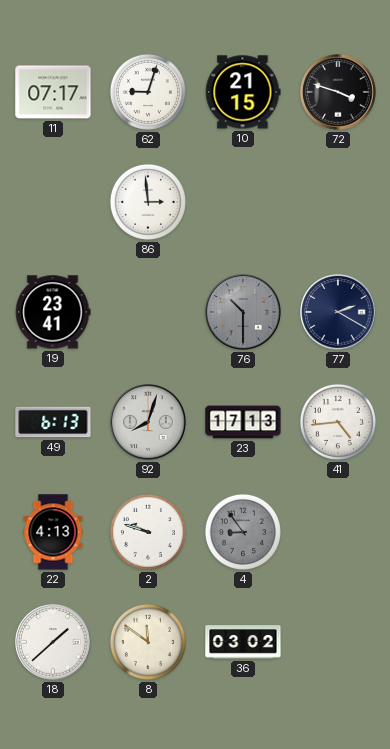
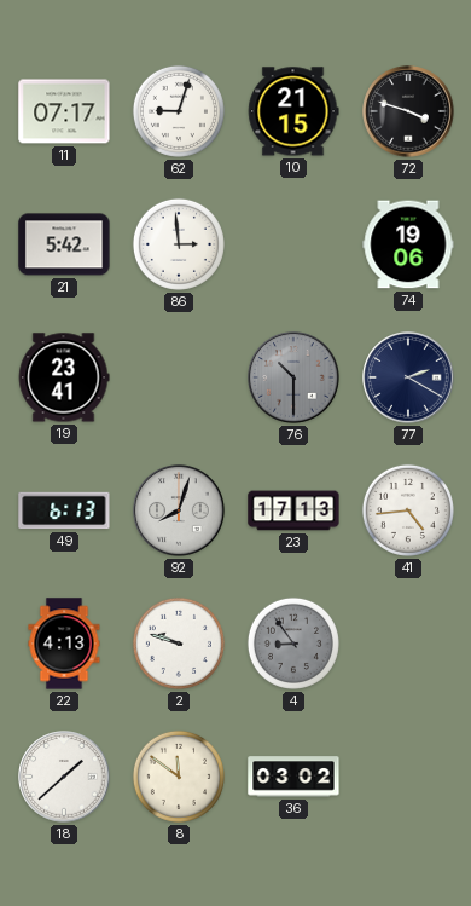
21: none -> 5:42 (64, 244)
74: none -> 19:06 (408, 244)
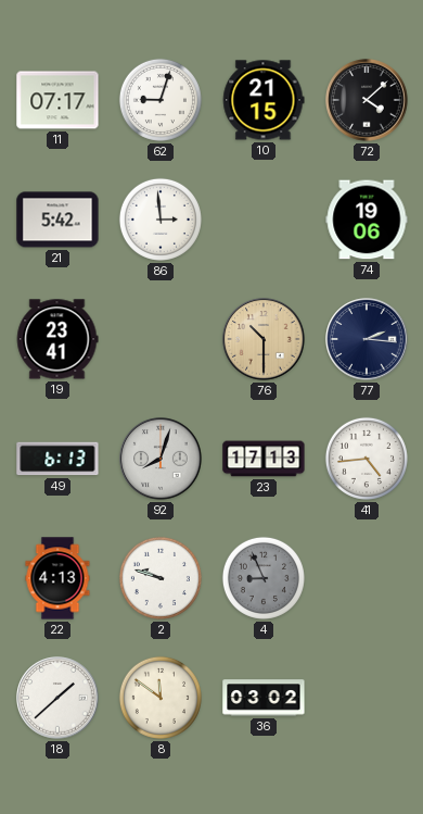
72: 3:48 -> 4:08 (367, 100)
76 dial: grey -> champagne (264, 339)
77: 2:20 -> 2:16 (367, 339)
4: 8:54 -> 8:56 (264, 578)
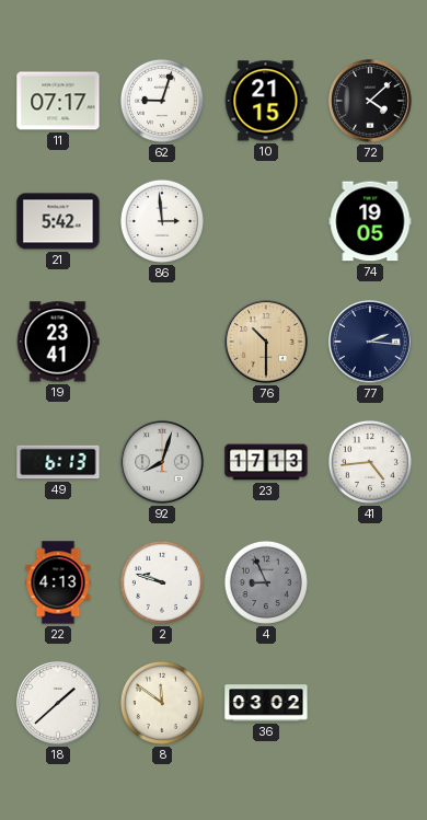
74: 19:06 -> 19:05 (370, 221)
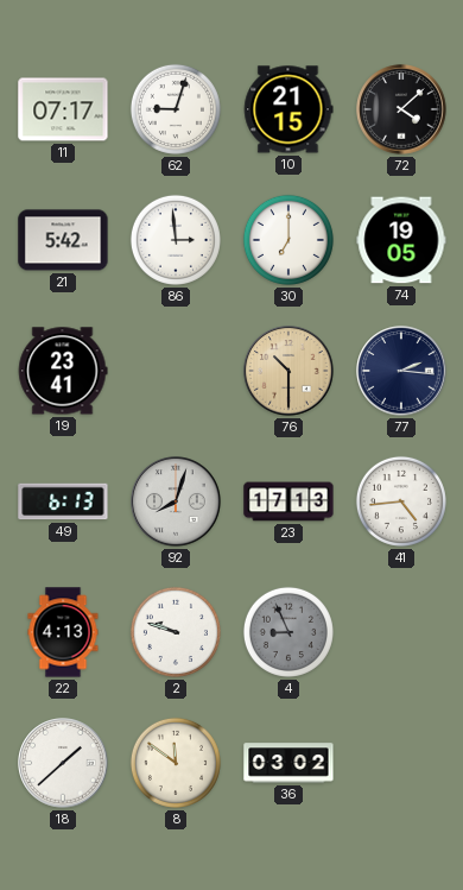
30: none -> 7:00 (288, 240)
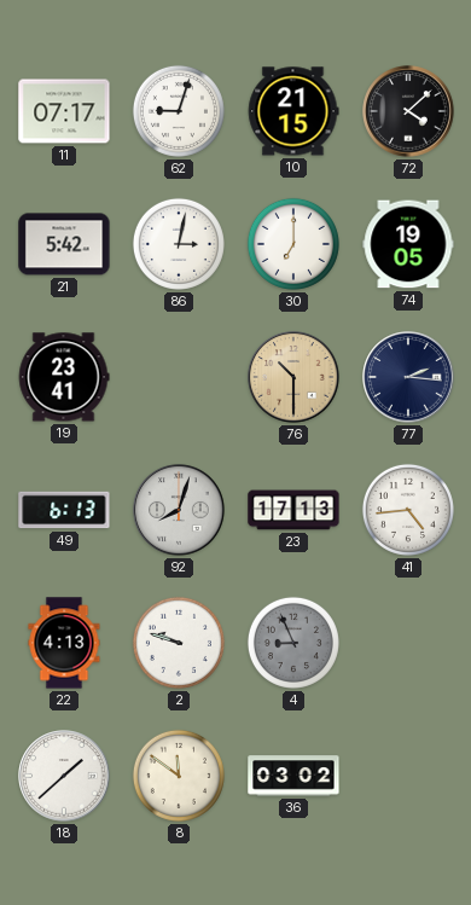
86: 2:59 -> 3:02 (179, 244)
